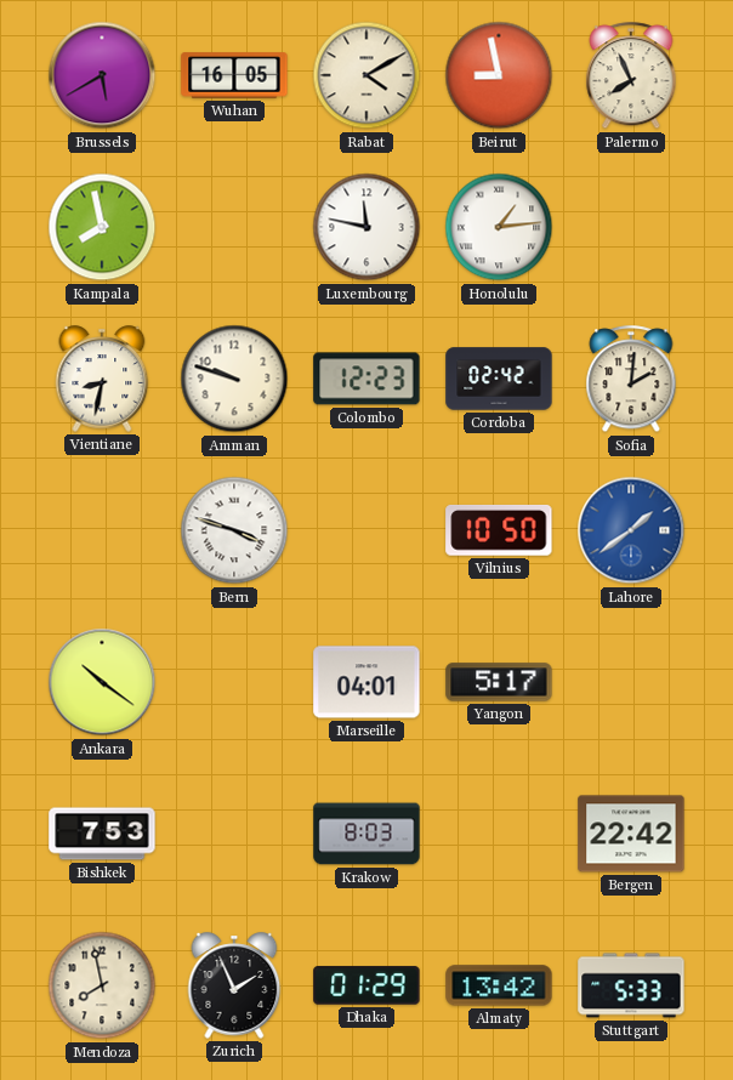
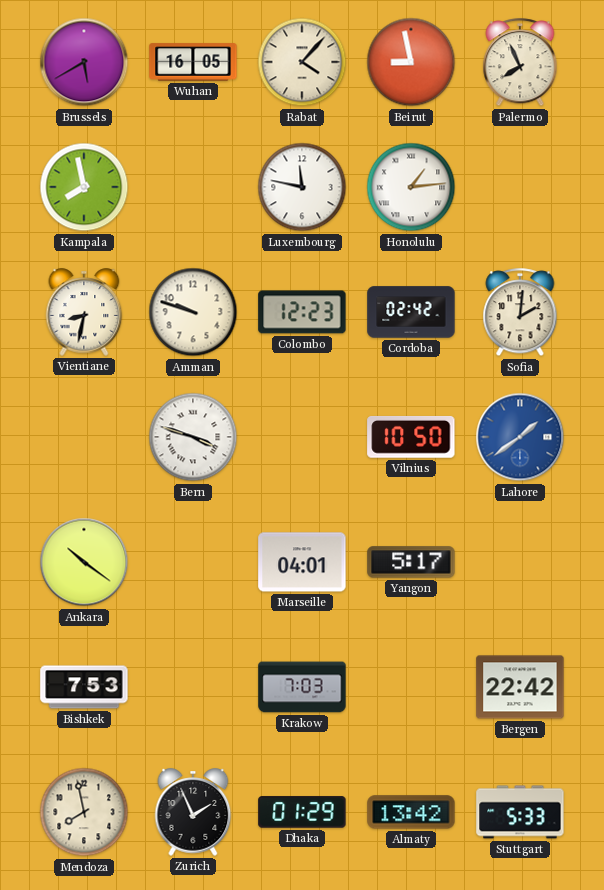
Rabat: 4:10 -> 4:07 (302, 62)
Krakow: 8:03 -> 7:03 (302, 687)
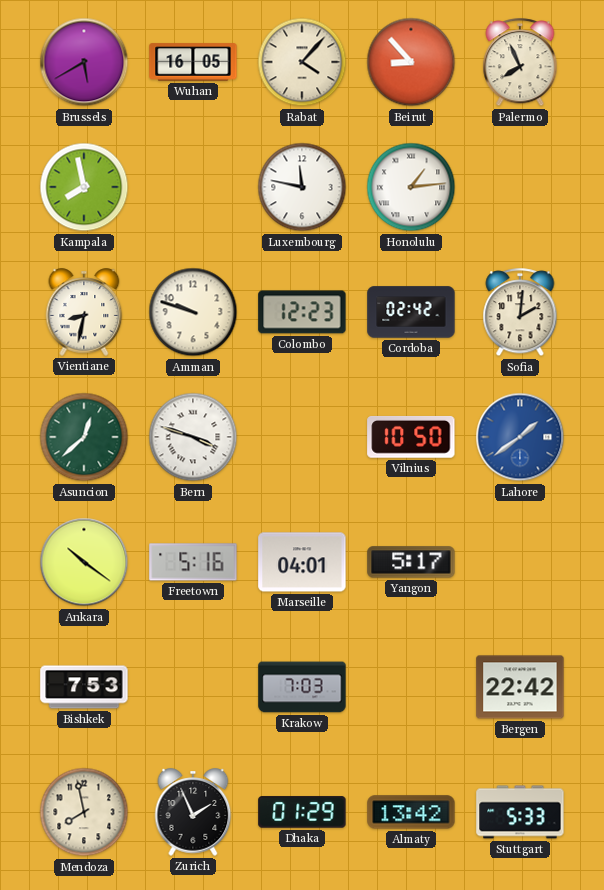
Beirut: 8:58 -> 8:53 (411, 62)
Asuncion: none -> 12:38 (84, 437)
Freetown: none -> 5:16 (193, 562)
